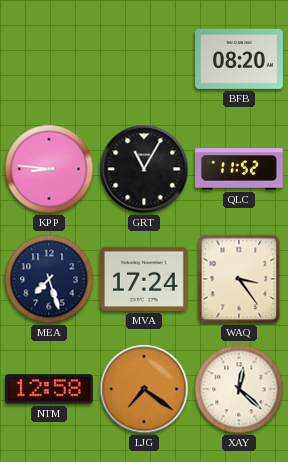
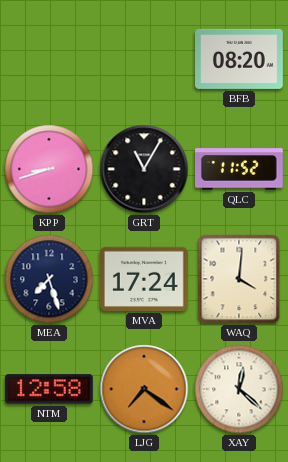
KPP: 8:46 -> 8:42 (49, 169)
WAQ: 3:24 -> 4:01 (239, 279)
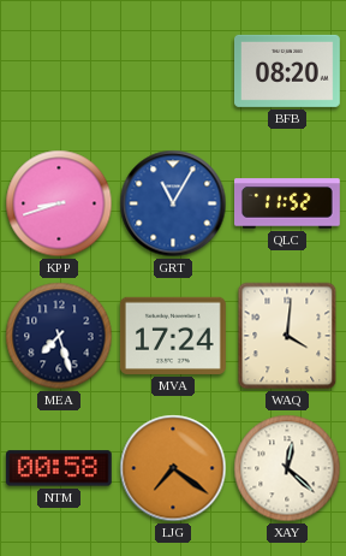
GRT dial: black -> blue (173, 203)
NTM: 12:58 -> 00:58 (59, 468)
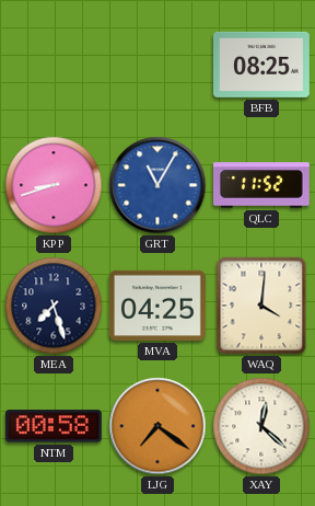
BFB: 08:20 -> 08:25 (262, 65)
MVA: 17:24 -> 04:25 (157, 306)
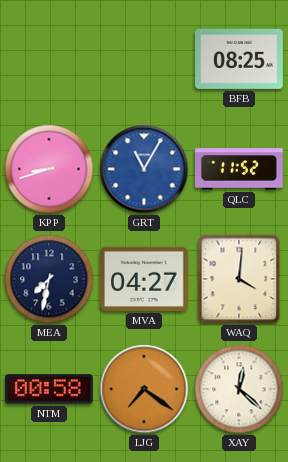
MEA: 7:27 -> 7:32 (49, 279)
MVA: 04:25 -> 04:27 (144, 279)
